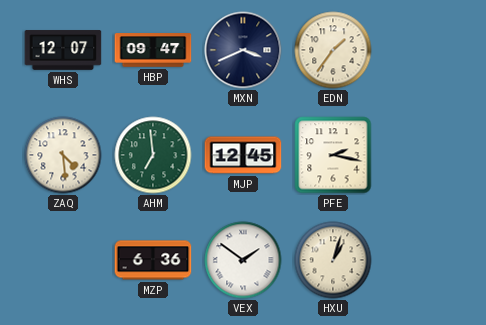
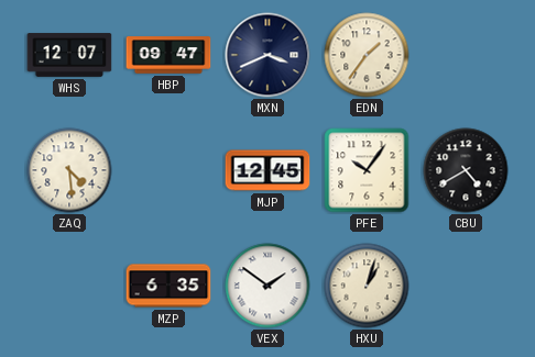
AHM: 6:59 -> none (153, 155)
PFE: 2:17 -> 10:06 (367, 170)
CBU: none -> 4:40 (466, 170)
MZP: 6:36 -> 6:35 (168, 286)
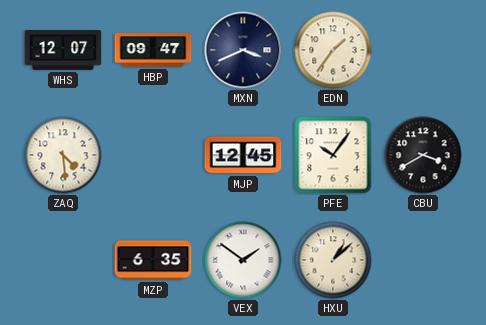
CBU: 4:40 -> 3:40 (423, 155)
HXU: 1:03 -> 1:08 (333, 260)
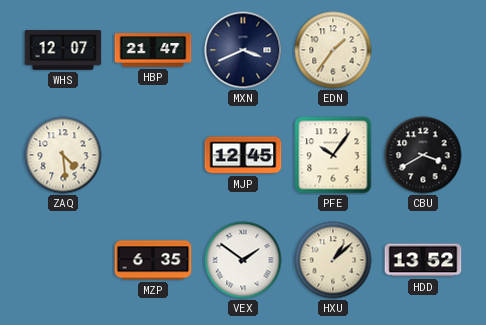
HBP: 09:47 -> 21:47 (153, 50)
HDD: none -> 13:52 (423, 260)
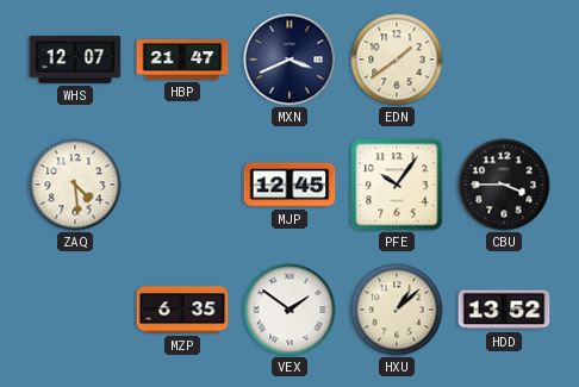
EDN: 1:36 -> 1:39 (397, 60)
CBU: 3:40 -> 3:45 (504, 185)
